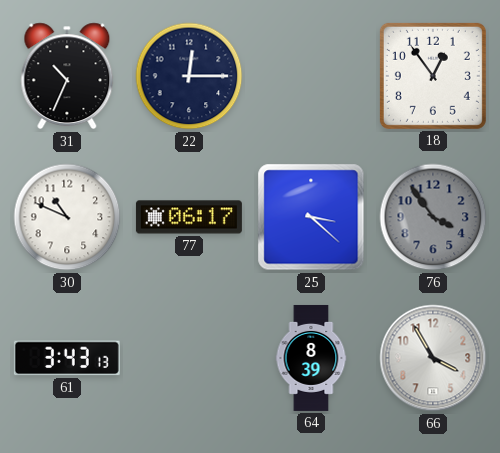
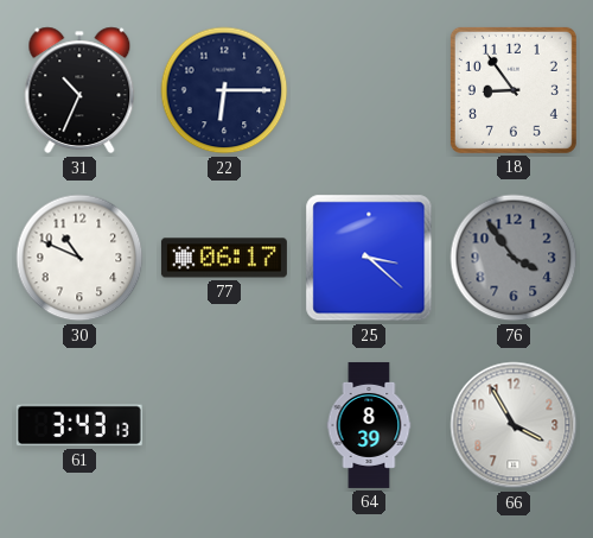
22: 12:15 -> 6:15 (224, 90)
18: 12:54 -> 8:54 (514, 90)
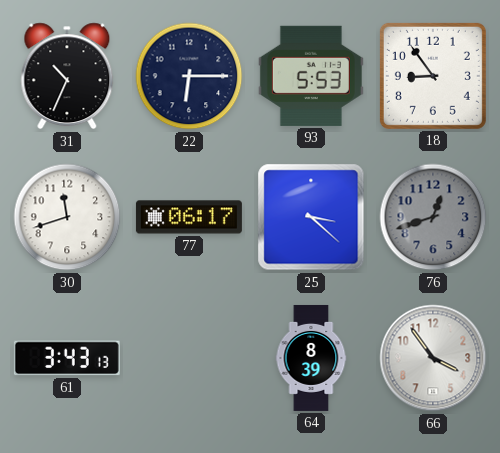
93: none -> 5:53 (311, 76)
30: 10:49 -> 11:42 (67, 217)
76: 3:54 -> 12:42 (433, 217)
66: 3:55 -> 3:54 (433, 358)
